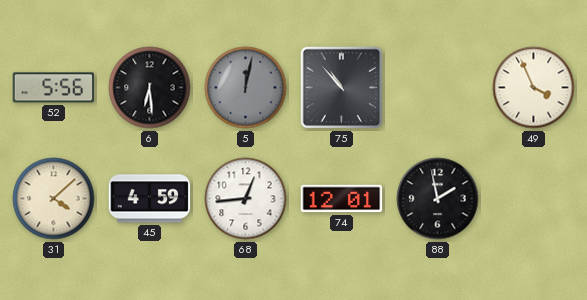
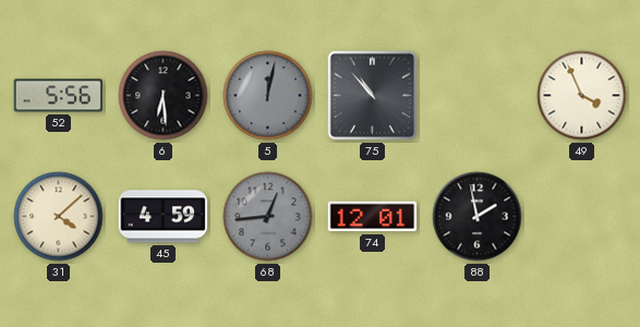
68 dial: white -> grey (268, 217)
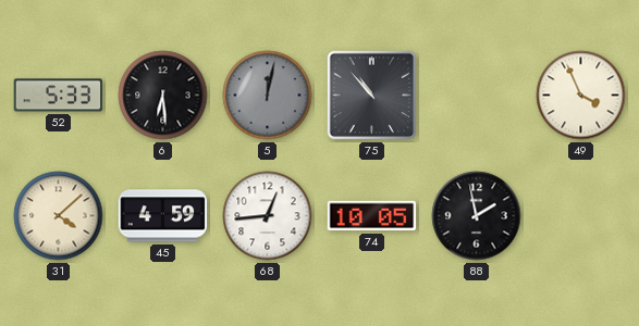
52: 5:56 -> 5:33 (59, 96)
68 dial: grey -> white (268, 216)
74: 12:01 -> 10:05 (372, 216)
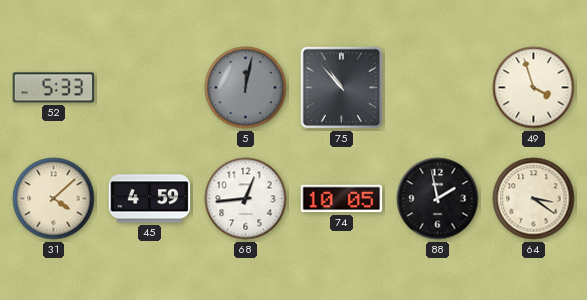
6: 6:29 -> none (163, 96)
49: 3:56 -> 3:57 (534, 88)
64: none -> 3:21 (534, 199)
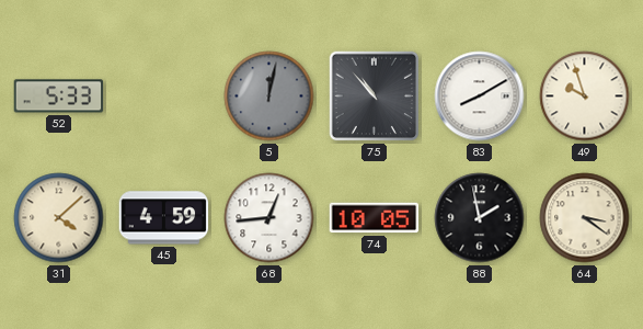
83: none -> 8:10 (480, 97)
49: 3:57 -> 9:57 (585, 97)
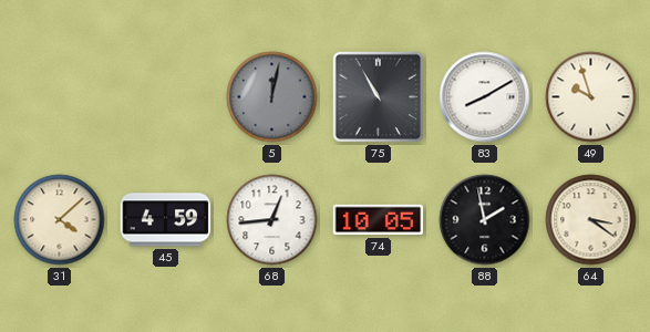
52: 5:33 -> none (59, 97)
75: 10:53 -> 10:55 (379, 97)
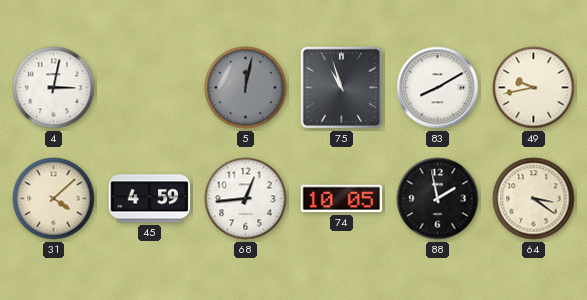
4: none -> 3:02 (54, 88)
75: 10:55 -> 10:57 (342, 88)
49: 9:57 -> 9:43 (534, 88)
